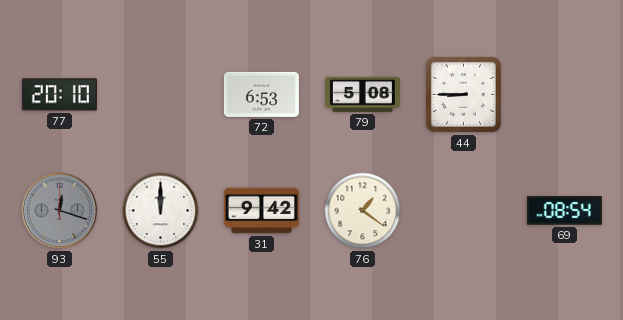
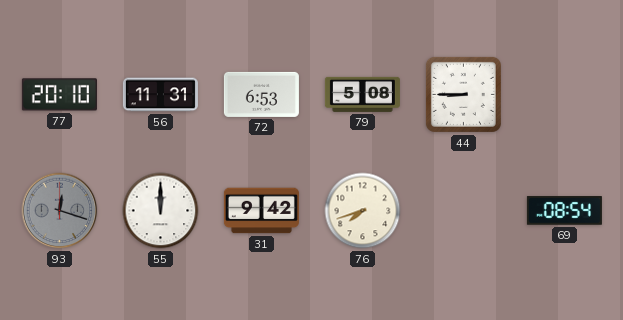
56: none -> 11:31 (160, 95)
76: 1:21 -> 7:42 (363, 211)
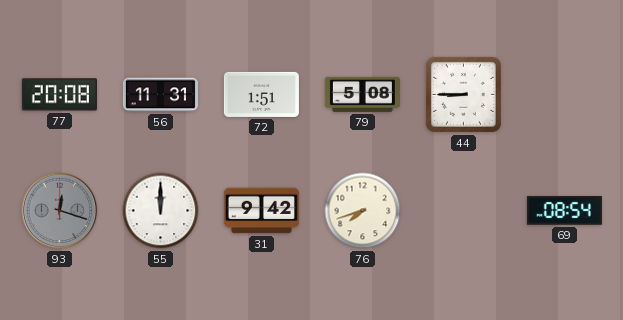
77: 20:10 -> 20:08 (59, 95)
72: 6:53 -> 1:51 (261, 94)
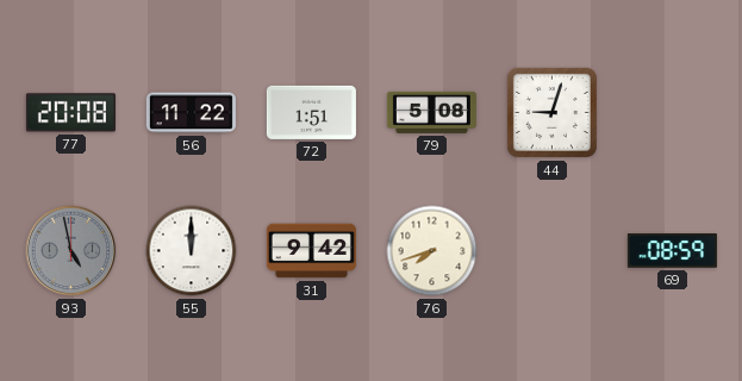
56: 11:31 -> 11:22 (191, 113)
44: 8:45 -> 9:03 (551, 112)
93: 12:18 -> 4:58 (71, 251)
69: 08:54 -> 08:59 (672, 251)
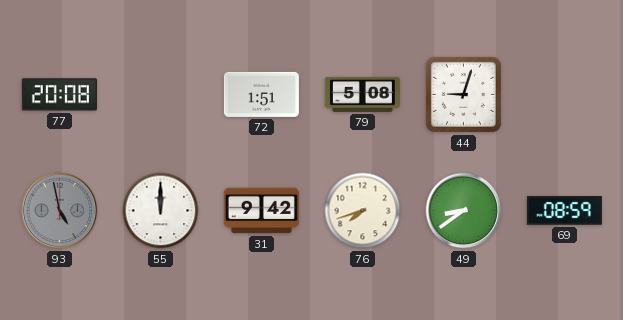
56: 11:22 -> none (191, 113)
49: none -> 8:39 (464, 211)
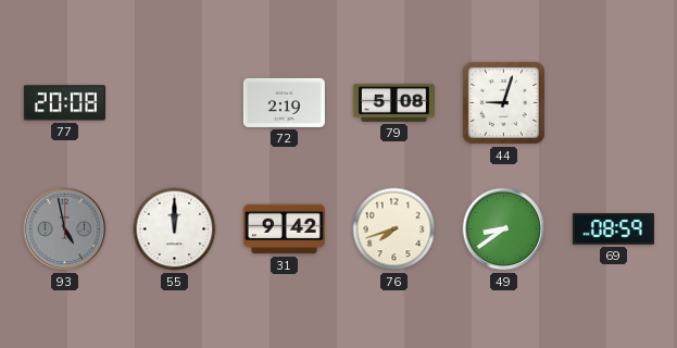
72: 1:51 -> 2:19 (284, 102)
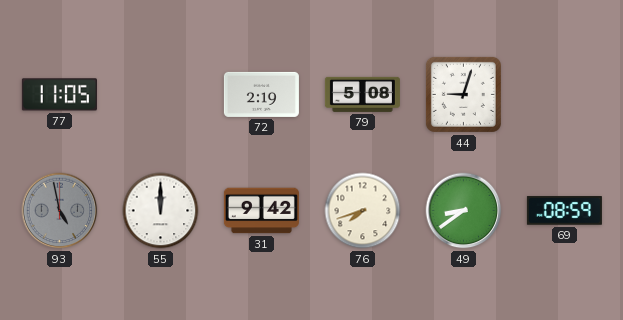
77: 20:08 -> 11:05 (59, 95)
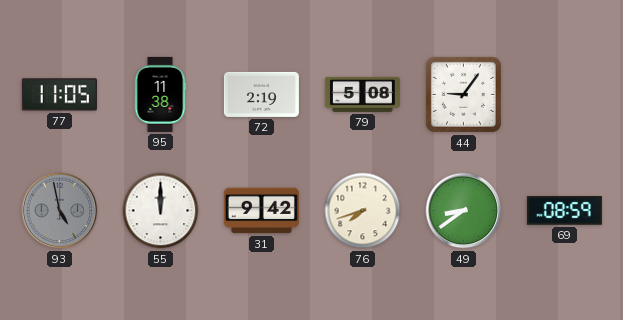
95: none -> 11:38 (160, 94)
44: 9:03 -> 9:06 (463, 94)
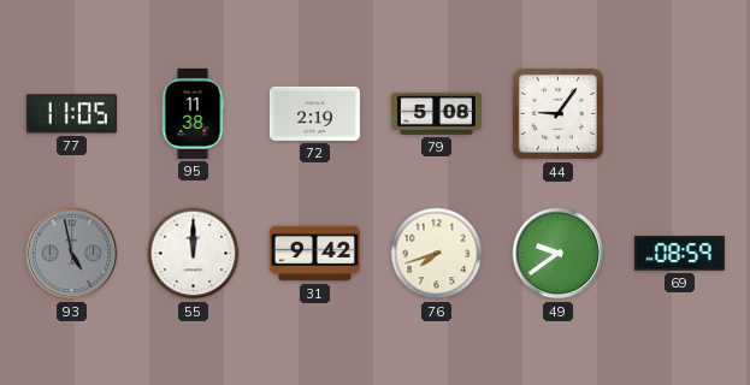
49: 8:39 -> 9:39 (559, 254)
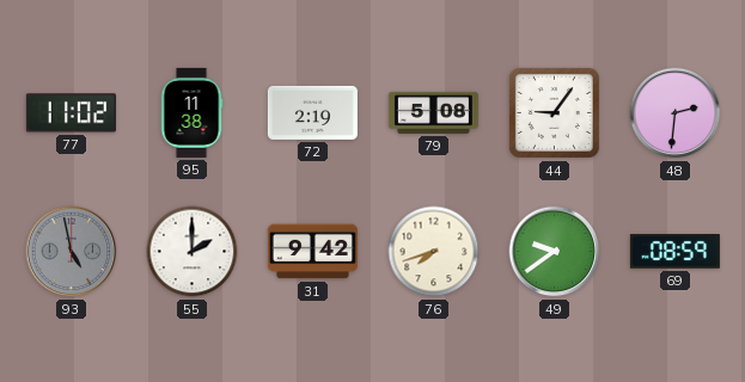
77: 11:05 -> 11:02 (71, 113)
48: none -> 2:31 (676, 113)
55: 12:00 -> 2:00 (193, 252)
